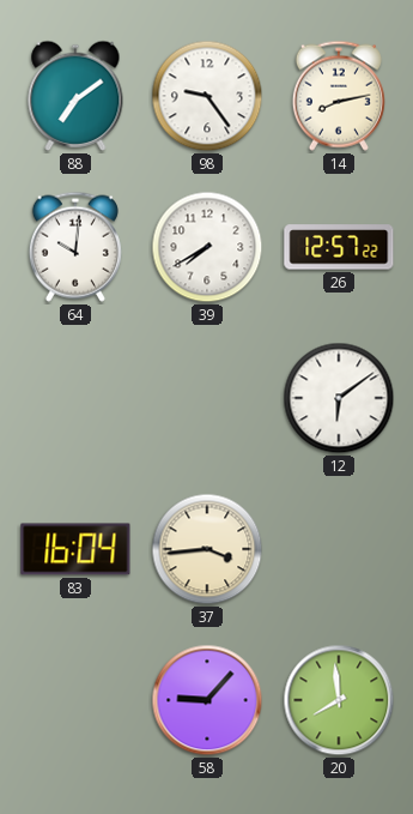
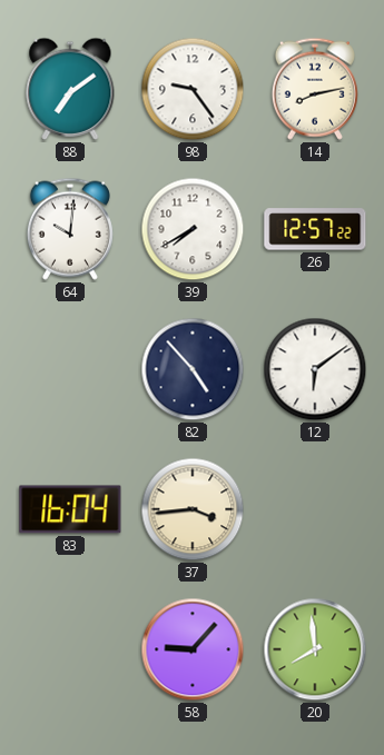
82: none -> 4:53 (193, 369)
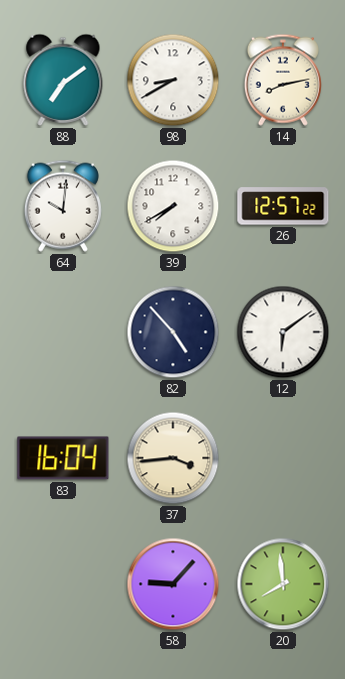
98: 9:24 -> 8:40 (173, 80)
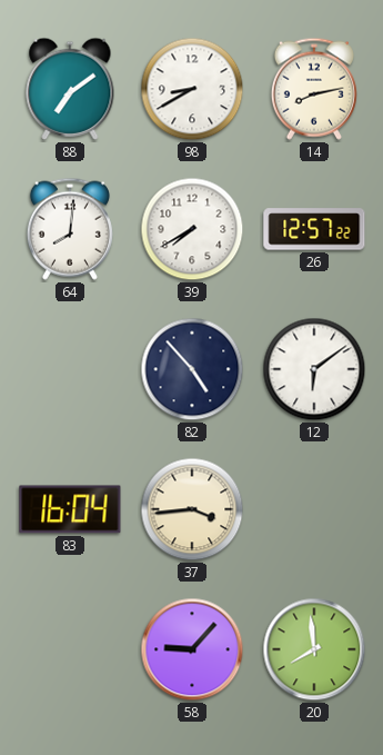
64: 10:01 -> 8:01 (70, 229)
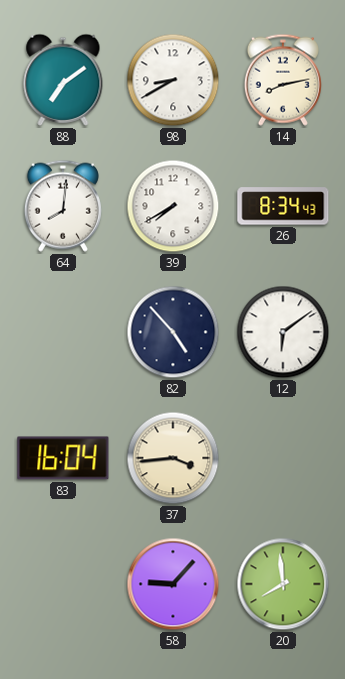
26: 12:57 -> 8:34 (283, 206)
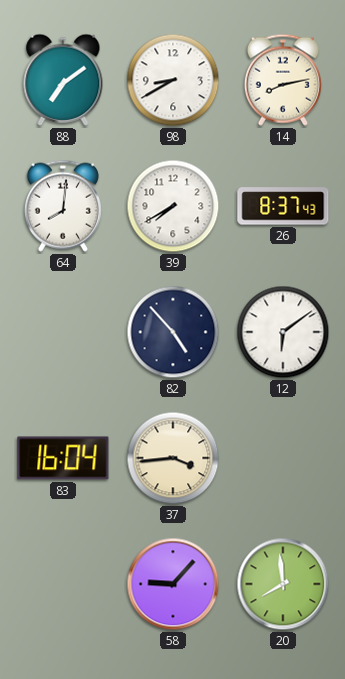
26: 8:34 -> 8:37 (283, 206)
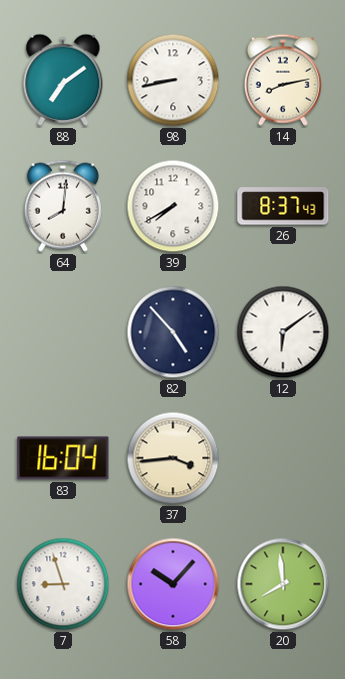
98: 8:40 -> 8:43 (173, 80)
7: none -> 8:57 (63, 584)
58: 9:07 -> 10:07 (173, 584)
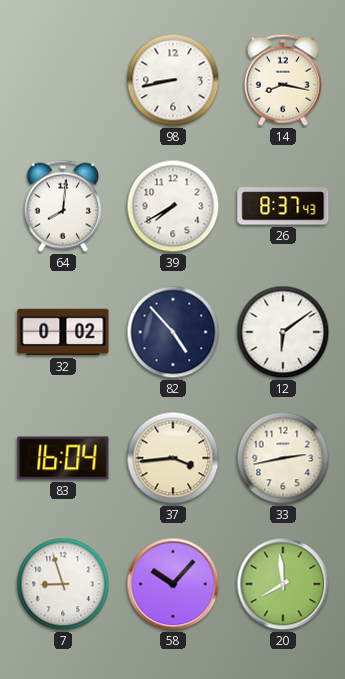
88: 7:09 -> none (63, 80)
14: 8:13 -> 8:17 (283, 80)
32: none -> 0:02 (63, 332)
33: none -> 2:43 (283, 458)
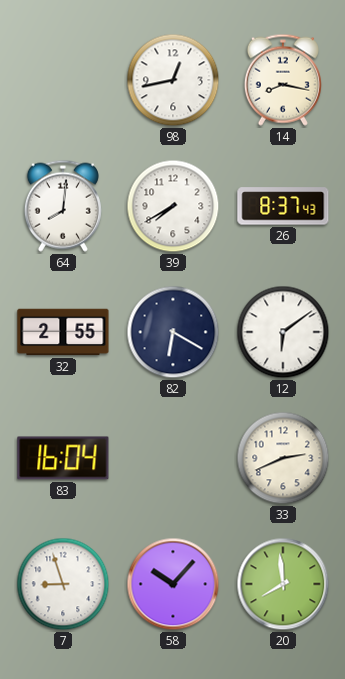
98: 8:43 -> 12:43 (173, 80)
32: 0:02 -> 2:55 (63, 332)
82: 4:53 -> 6:20 (173, 332)
37: 3:44 -> none (173, 458)
33: 2:43 -> 2:41 (283, 458)
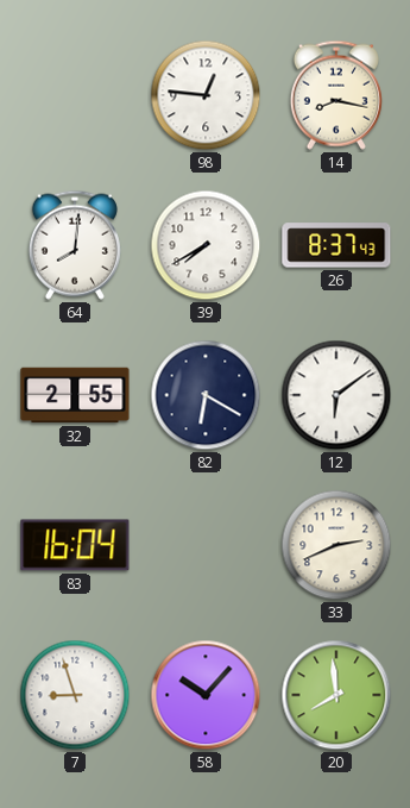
98: 12:43 -> 12:46 (206, 95)
